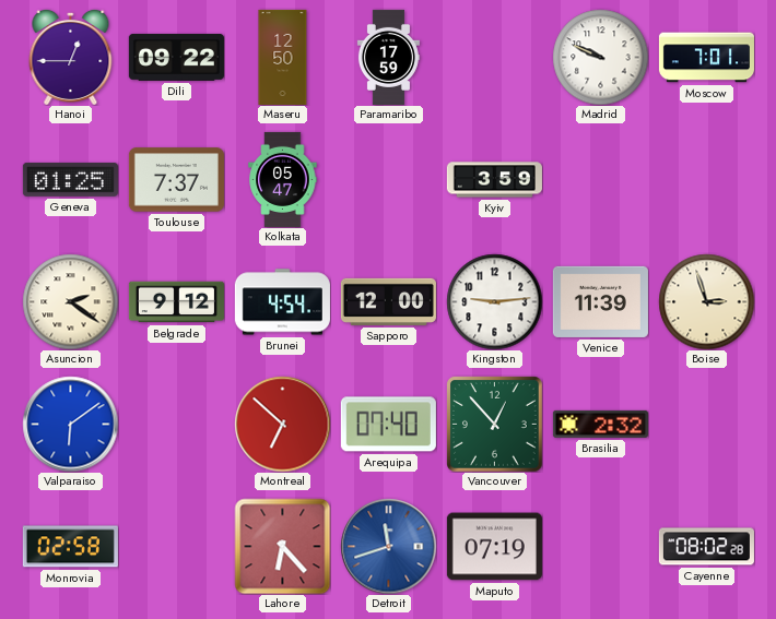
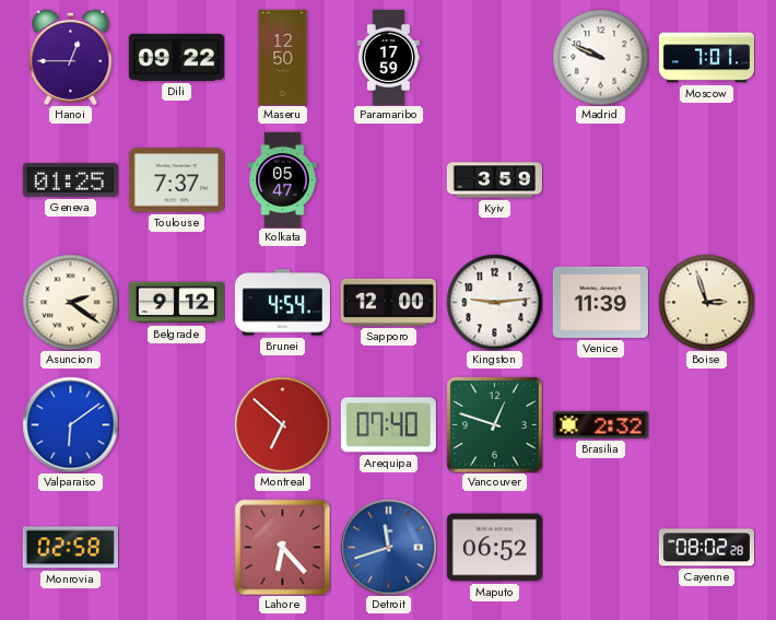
Vancouver: 12:53 -> 12:48 (495, 425)
Maputo: 07:19 -> 06:52 (494, 548)
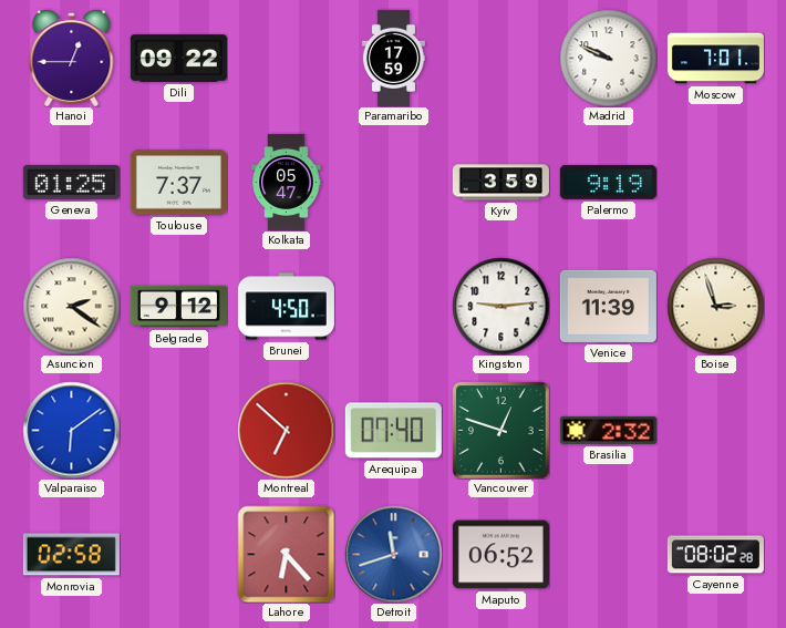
Maseru: 12:50 -> none (283, 57)
Palermo: none -> 9:19 (608, 182)
Brunei: 4:54 -> 4:50 (286, 307)
Sapporo: 12:00 -> none (388, 302)
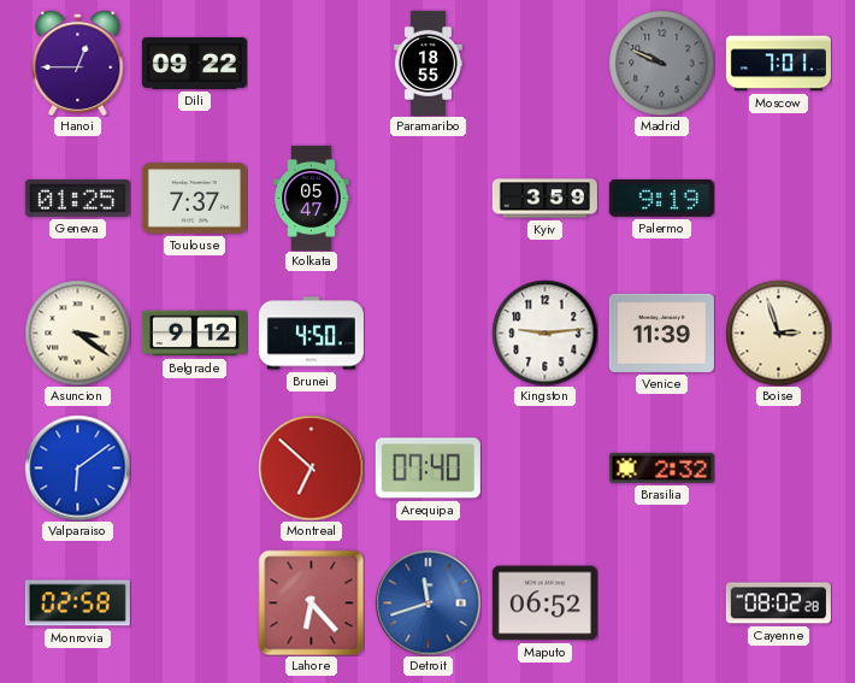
Paramaribo: 17:59 -> 18:55 (427, 63)
Madrid dial: white -> grey (661, 63)
Asuncion: 2:21 -> 3:21 (77, 332)
Vancouver: 12:48 -> none (501, 431)
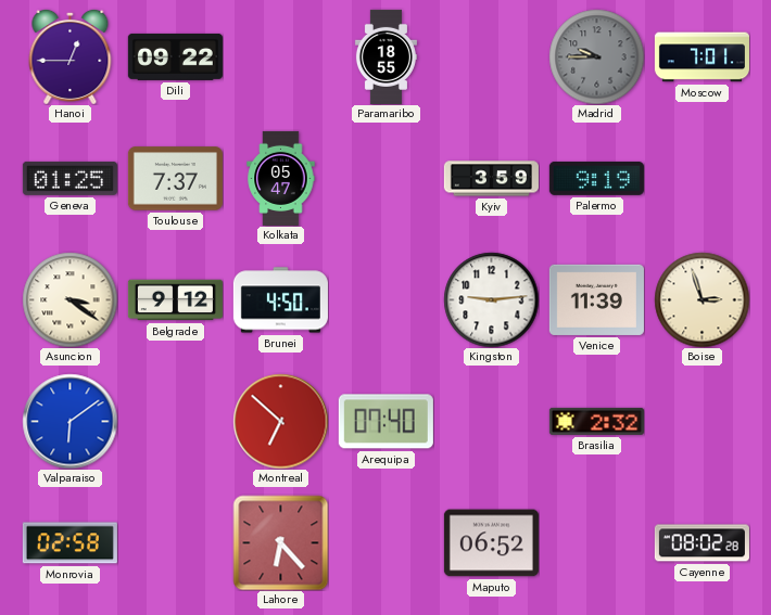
Madrid: 9:49 -> 9:45 (596, 56)
Detroit: 11:42 -> none (427, 602)
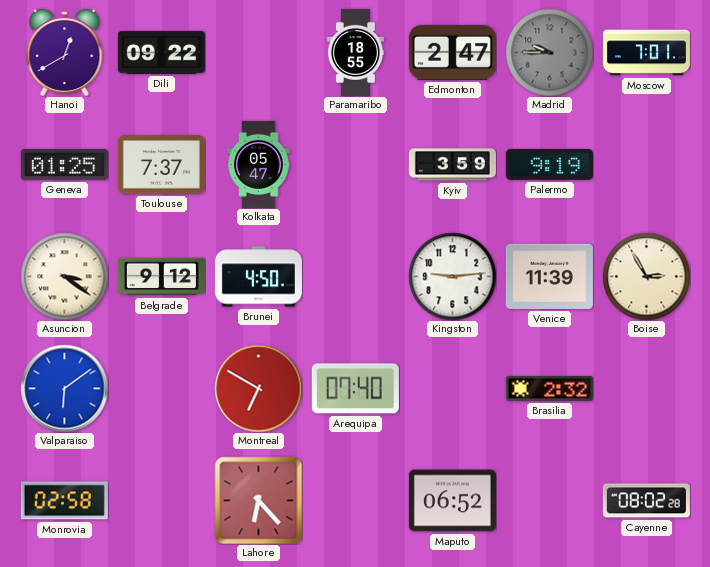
Hanoi: 12:45 -> 12:40 (65, 52)
Edmonton: none -> 2:47 (452, 52)
Boise: 2:57 -> 2:55 (646, 276)
Montreal: 6:52 -> 6:50 (258, 388)
